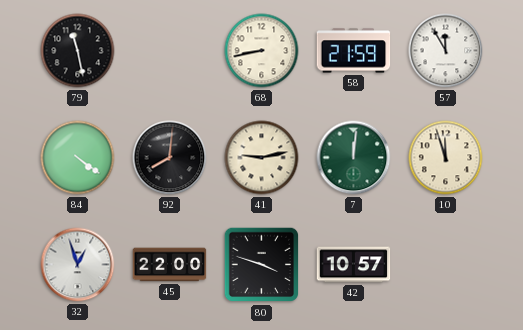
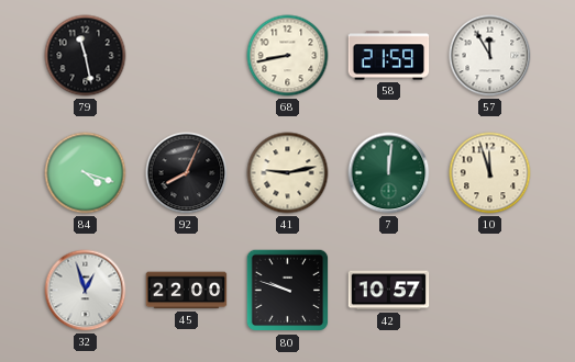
84: 4:21 -> 4:18 (86, 173)
92: 8:01 -> 8:04 (187, 173)
80: 3:48 -> 9:48 (288, 291)
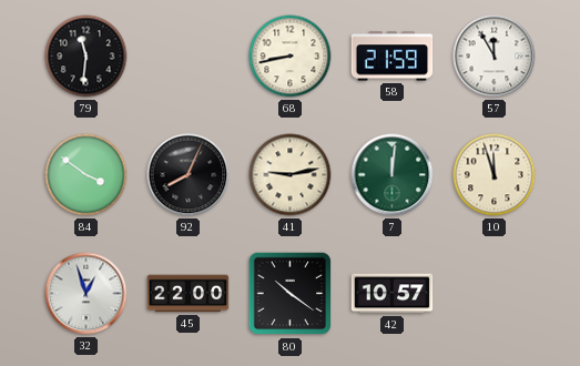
79: 11:28 -> 11:31 (87, 57)
84: 4:18 -> 3:51 (87, 175)
80: 9:48 -> 10:21 (291, 294)
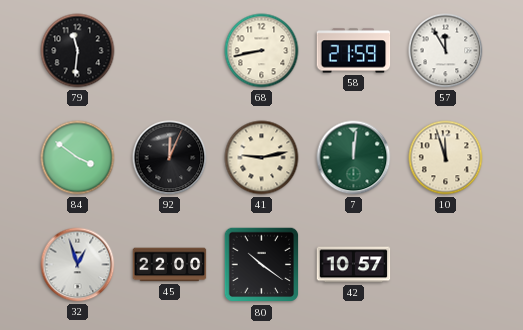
92: 8:04 -> 12:04 (170, 158)
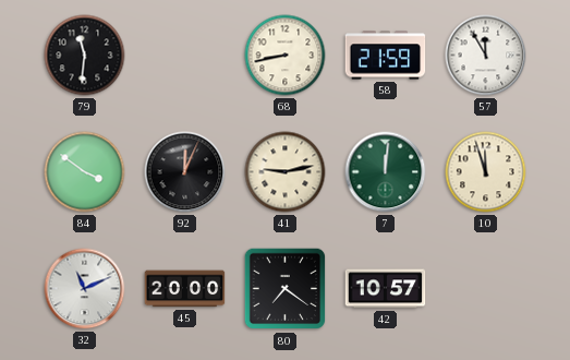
32: 12:57 -> 11:11 (85, 289)
45: 22:00 -> 20:00 (185, 289)
80: 10:21 -> 7:21 (286, 289)
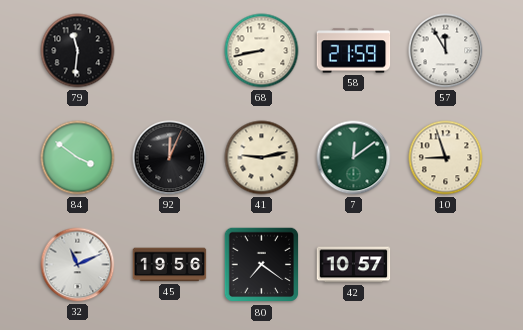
7: 12:01 -> 12:09 (354, 158)
10: 11:57 -> 8:57 (446, 158)
45: 20:00 -> 19:56 (170, 265)
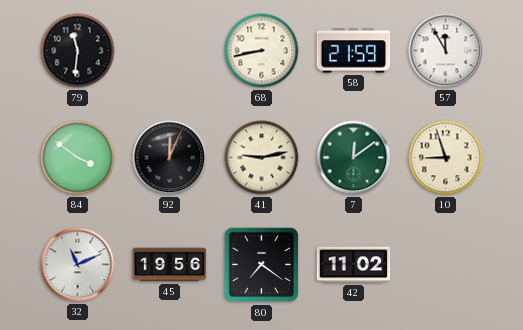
42: 10:57 -> 11:02 (354, 265)
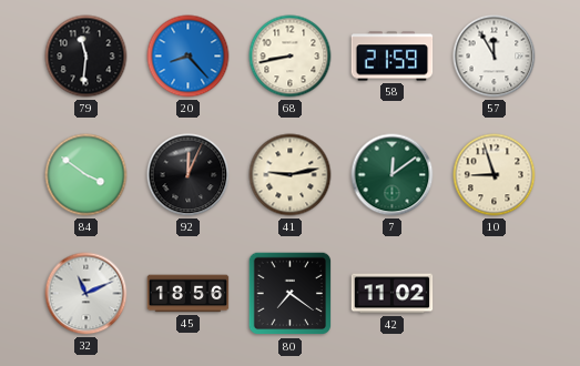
20: none -> 8:23 (189, 57)
45: 19:56 -> 18:56 (189, 294)
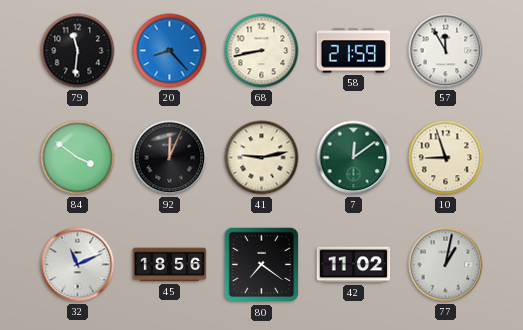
77: none -> 1:02 (446, 265)
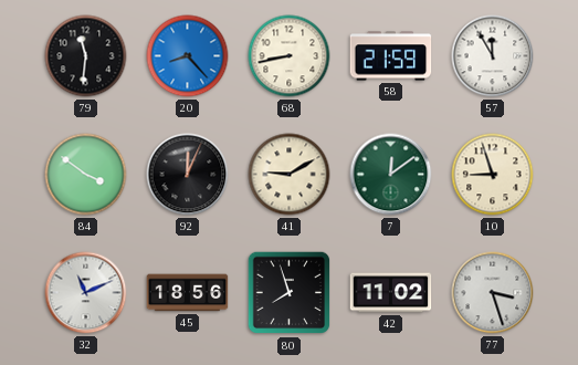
41: 9:13 -> 9:10 (290, 175)
80: 7:21 -> 7:57 (290, 293)
77: 1:02 -> 3:27 (493, 293)
